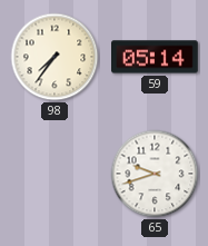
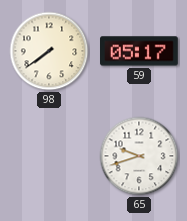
98: 7:36 -> 7:39 (49, 51)
59: 05:14 -> 05:17 (140, 51)
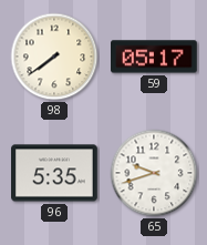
96: none -> 5:35 (55, 173)
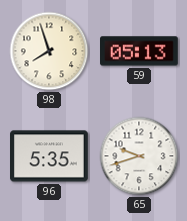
98: 7:39 -> 7:57 (49, 51)
59: 05:17 -> 05:13 (140, 51)
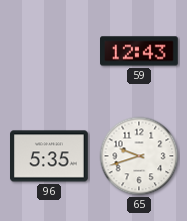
98: 7:57 -> none (49, 51)
59: 05:13 -> 12:43 (140, 51)
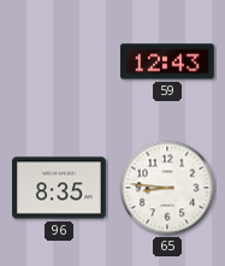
96: 5:35 -> 8:35 (60, 188)
65: 9:42 -> 8:46 (167, 188)
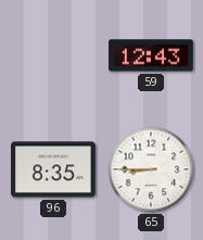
65: 8:46 -> 8:45 (151, 169)
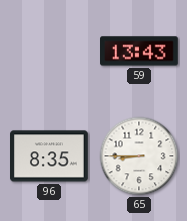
59: 12:43 -> 13:43 (140, 51)
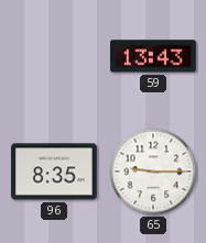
65: 8:45 -> 9:15 (153, 172)
